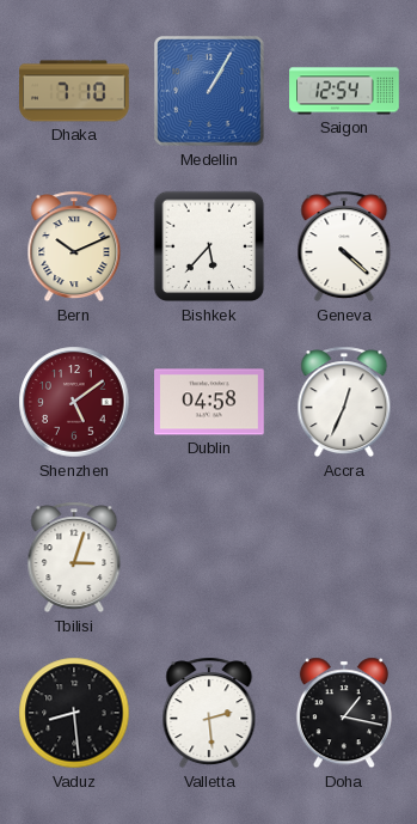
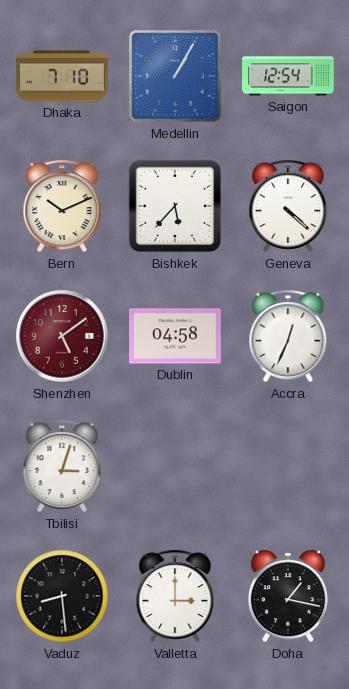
Valletta: 2:29 -> 3:00 (175, 596)
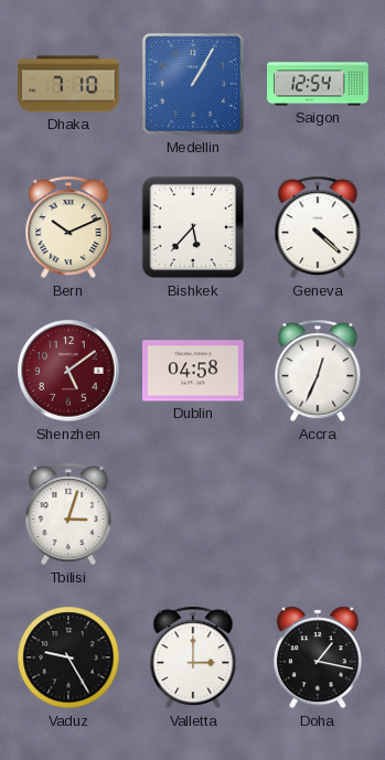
Vaduz: 8:29 -> 9:25 (68, 657)
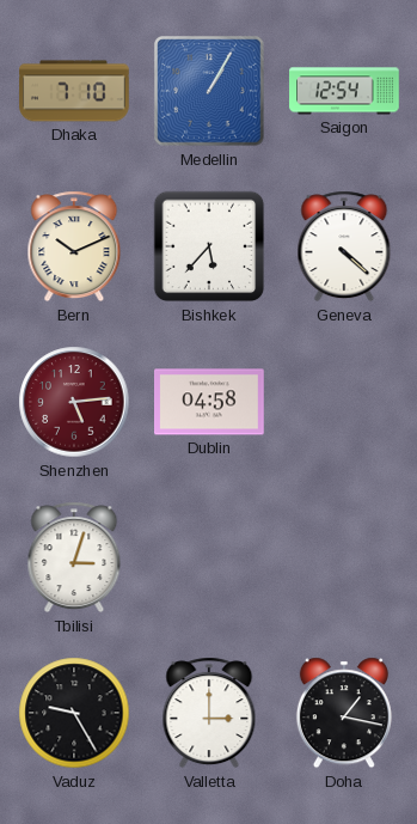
Shenzhen: 5:09 -> 5:14 (74, 402)
Accra: 12:34 -> none (318, 371)
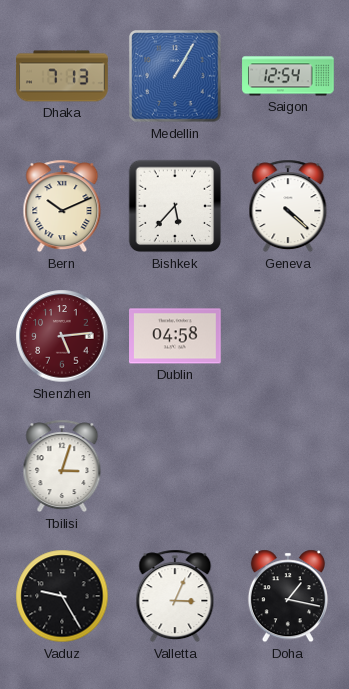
Dhaka: 7:10 -> 7:13 (62, 76)
Valletta: 3:00 -> 3:04 (175, 596)
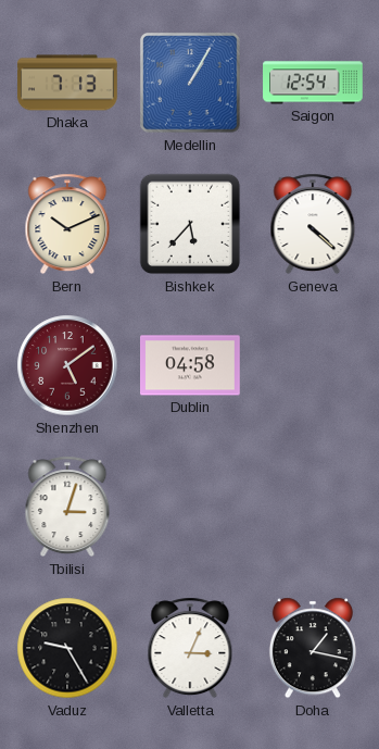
Shenzhen: 5:14 -> 5:09 (67, 365)
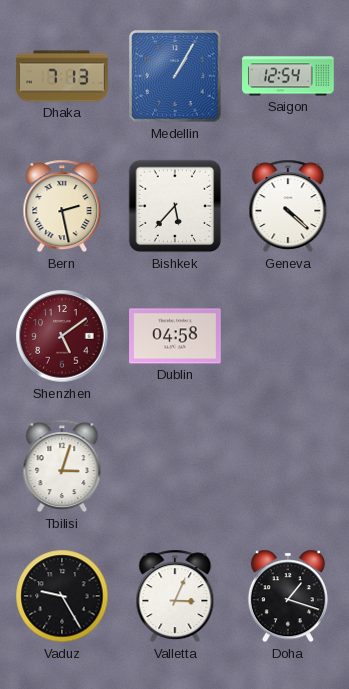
Bern: 10:11 -> 2:28 (62, 206)
Doha: 1:17 -> 1:18 (288, 596)
